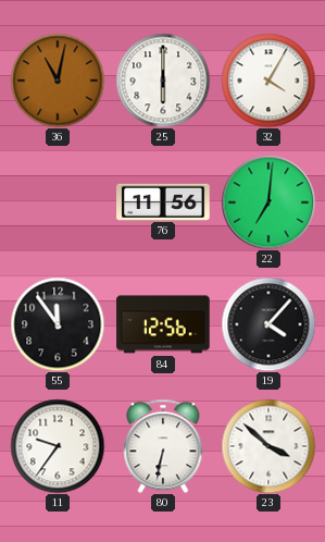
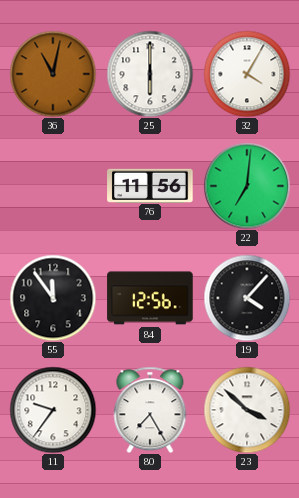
80: 6:32 -> 7:25 (150, 410)
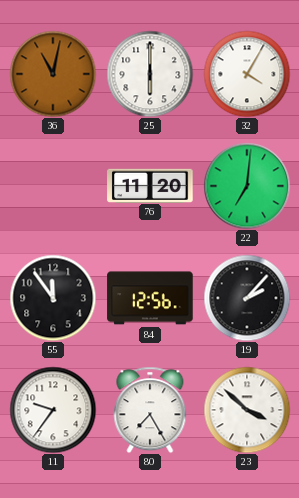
76: 11:56 -> 11:20 (150, 185)
19: 4:07 -> 2:07 (247, 298)
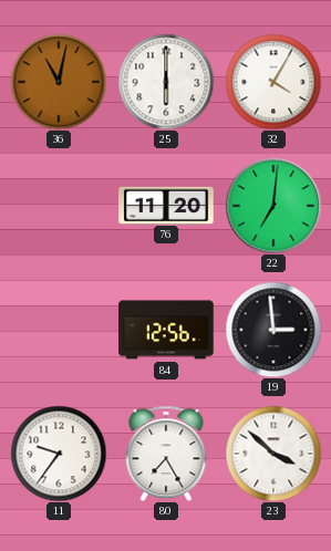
55: 11:54 -> none (53, 298)
19: 2:07 -> 2:59 (273, 330)
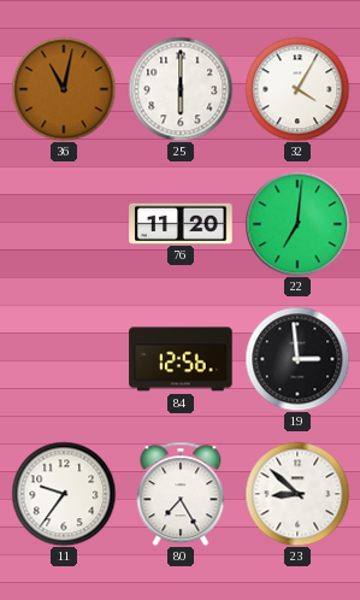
23: 3:52 -> 8:52 (297, 494)
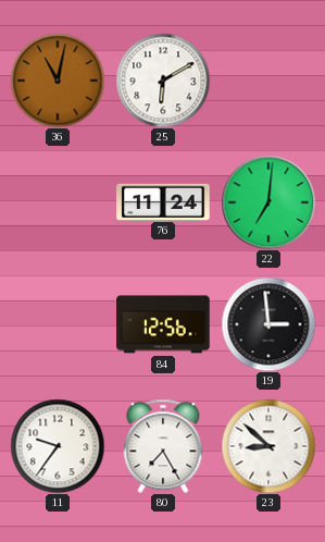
25: 6:00 -> 6:10 (163, 81)
32: 4:05 -> none (297, 89)
76: 11:20 -> 11:24 (163, 201)
